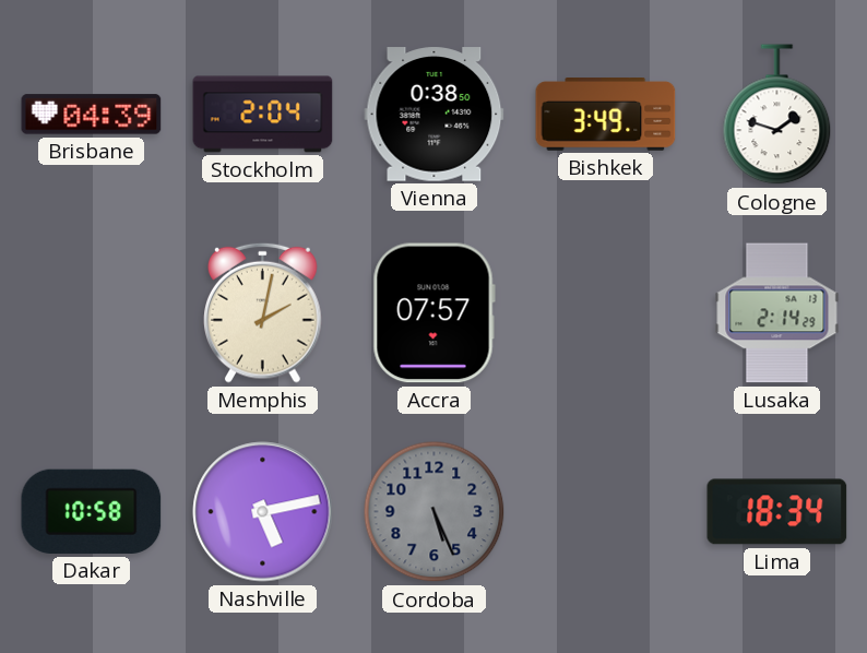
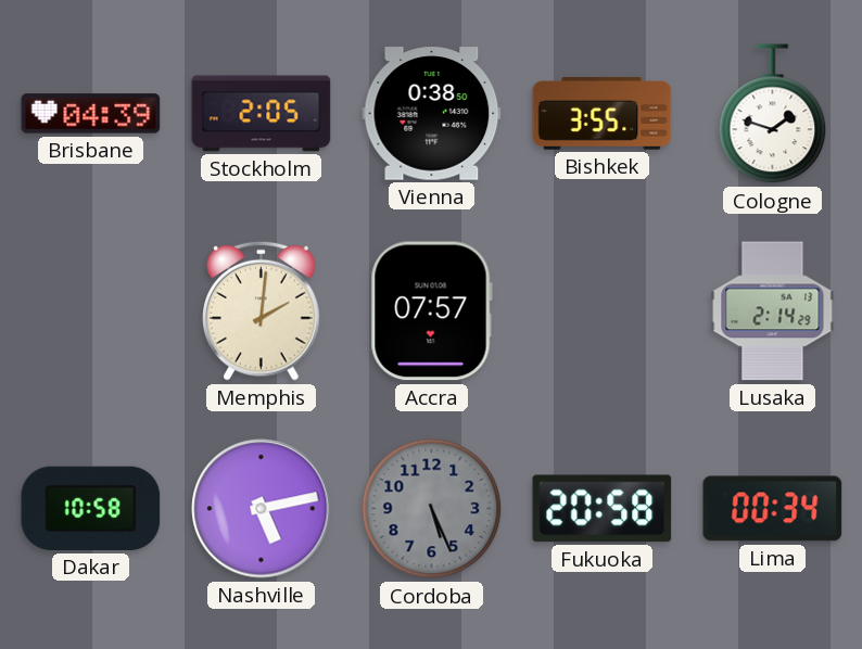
Stockholm: 2:04 -> 2:05 (262, 114)
Bishkek: 3:49 -> 3:55 (603, 114)
Memphis: 2:02 -> 2:01 (262, 310)
Fukuoka: none -> 20:58 (603, 509)
Lima: 18:34 -> 00:34 (773, 509)
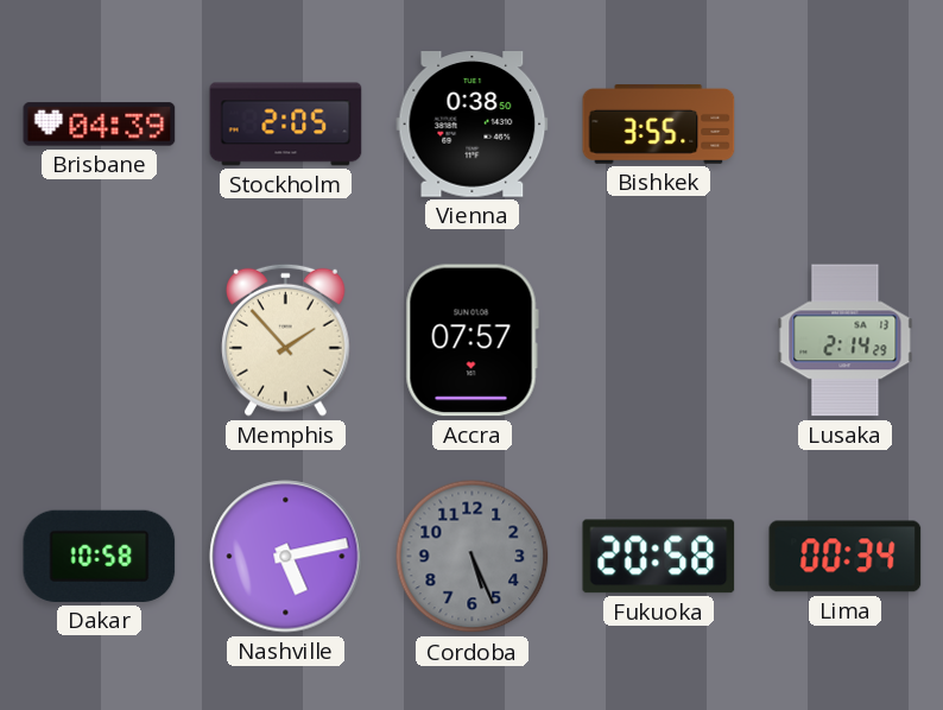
Cologne: 1:48 -> none (773, 114)
Memphis: 2:01 -> 1:53 (286, 340)
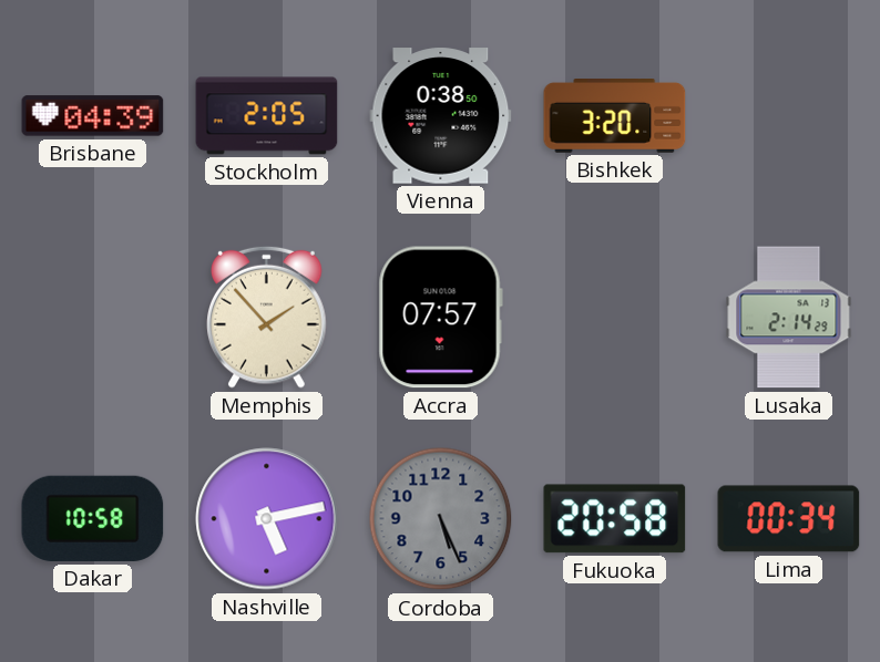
Bishkek: 3:55 -> 3:20 (615, 116)
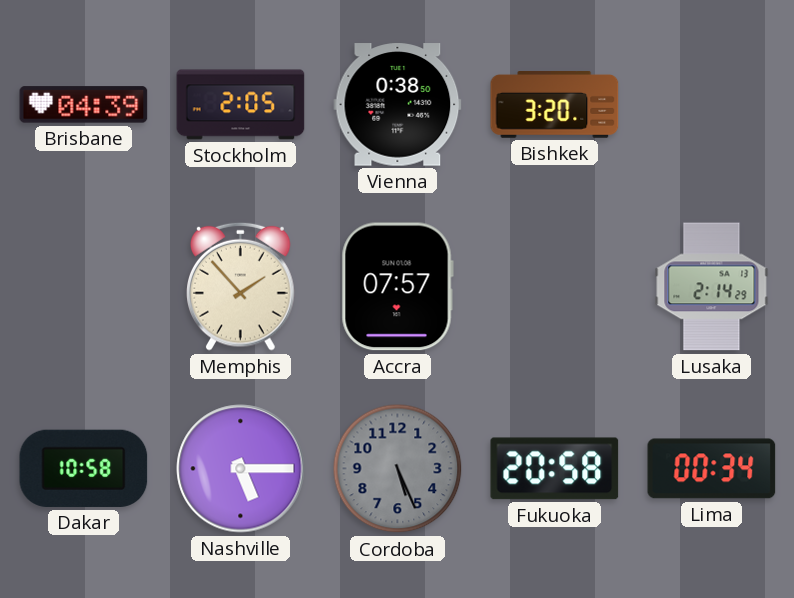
Nashville: 5:13 -> 5:15 (241, 469)
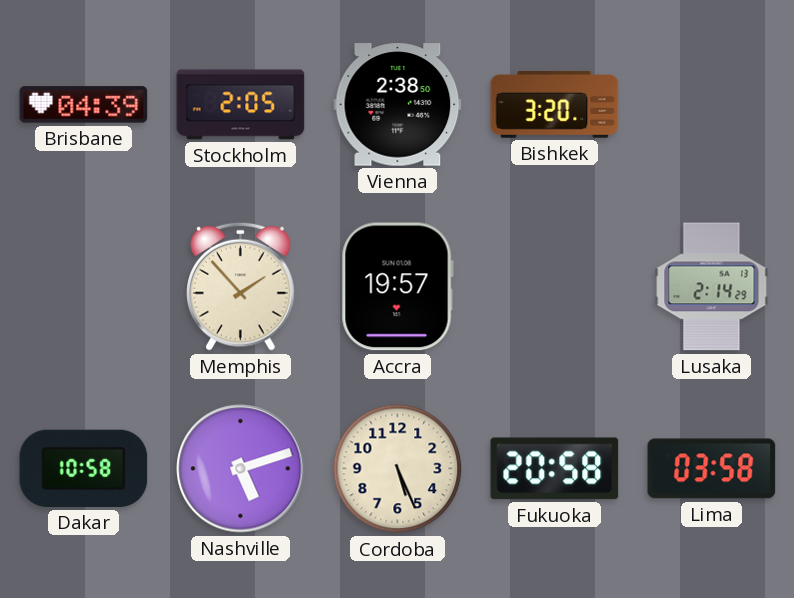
Vienna: 0:38 -> 2:38 (398, 105)
Accra: 07:57 -> 19:57 (397, 287)
Nashville: 5:15 -> 5:12 (241, 469)
Cordoba dial: grey -> cream (398, 469)
Lima: 00:34 -> 03:58 (712, 469)
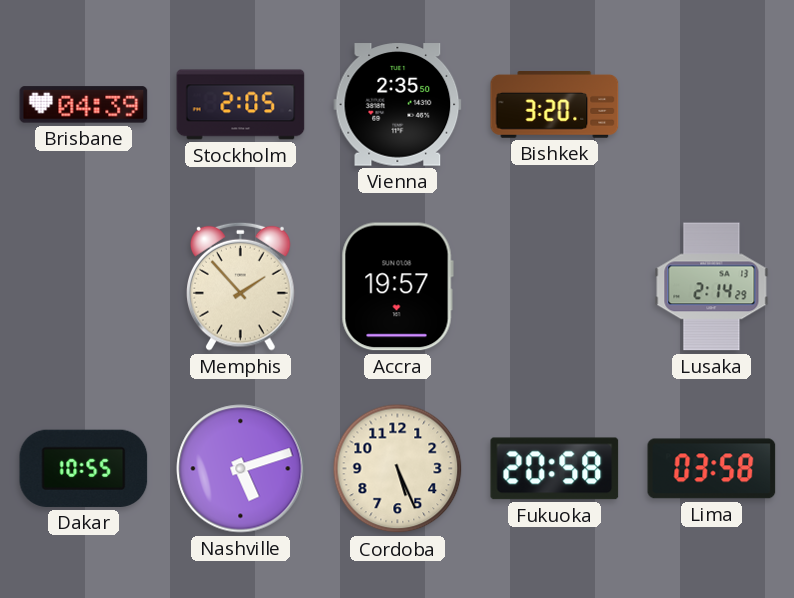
Vienna: 2:38 -> 2:35 (398, 105)
Dakar: 10:58 -> 10:55 (84, 468)
